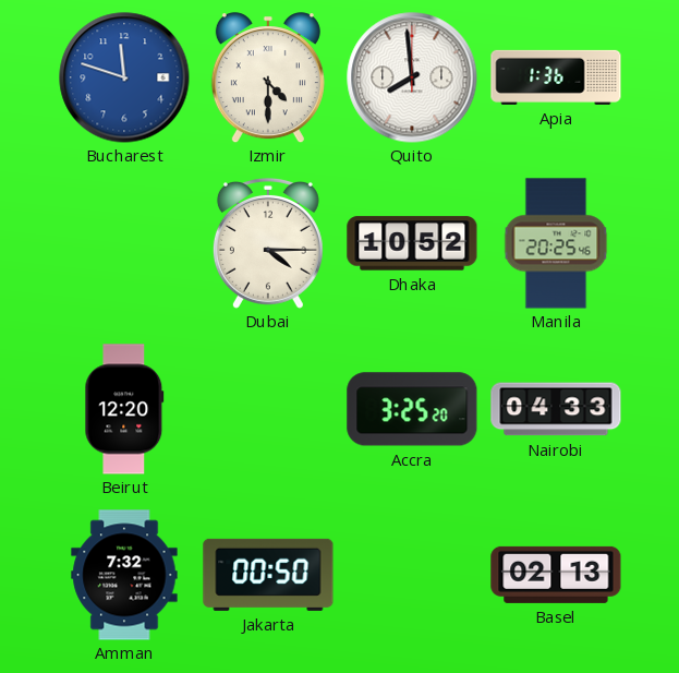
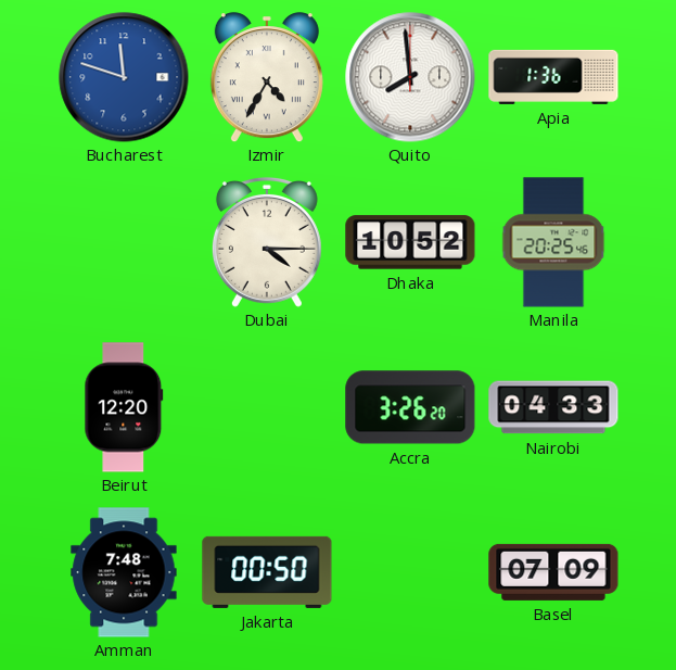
Izmir: 4:30 -> 4:35 (267, 77)
Accra: 3:25 -> 3:26 (410, 407)
Amman: 7:32 -> 7:48 (124, 572)
Basel: 02:13 -> 07:09 (553, 572)
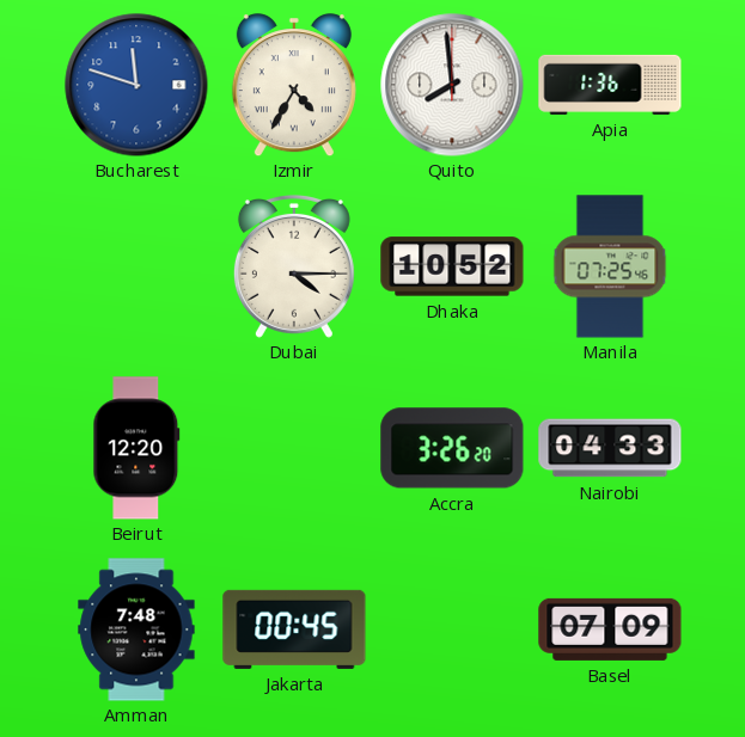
Manila: 20:25 -> 07:25 (610, 266)
Jakarta: 00:50 -> 00:45 (294, 629)
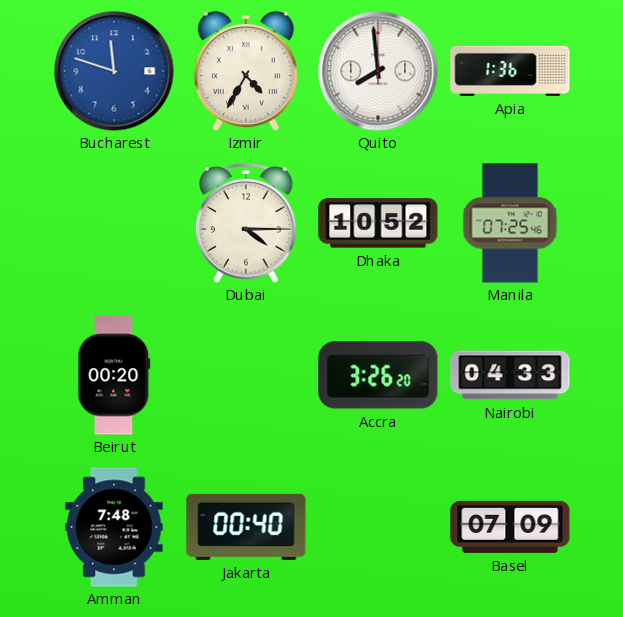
Beirut: 12:20 -> 00:20 (114, 375)
Jakarta: 00:45 -> 00:40 (246, 527)
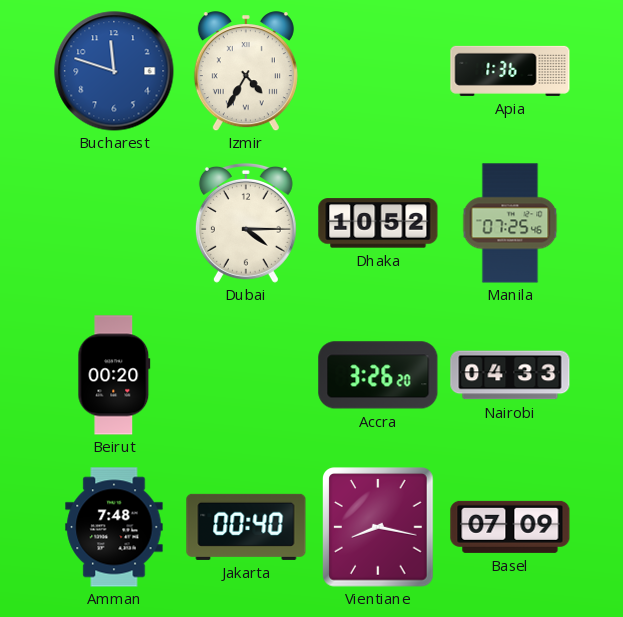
Quito: 7:59 -> none (378, 71)
Vientiane: none -> 8:17 (378, 527)
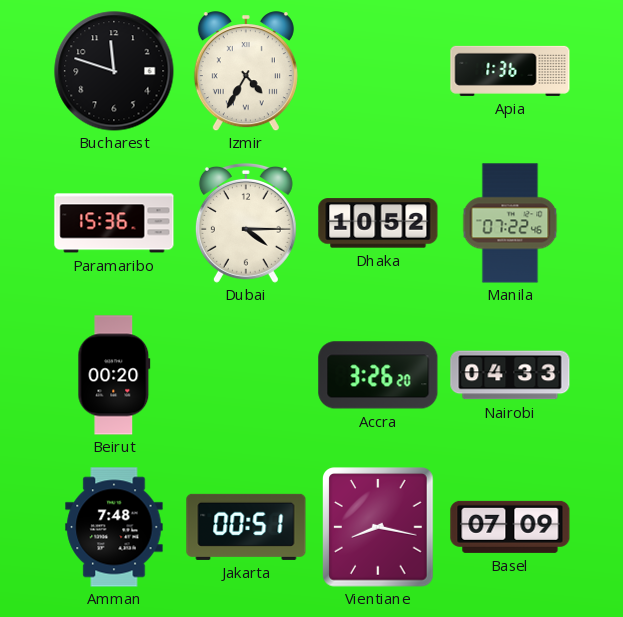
Bucharest dial: blue -> black (114, 71)
Paramaribo: none -> 15:36 (114, 223)
Manila: 07:25 -> 07:22 (510, 223)
Jakarta: 00:40 -> 00:51 (246, 527)
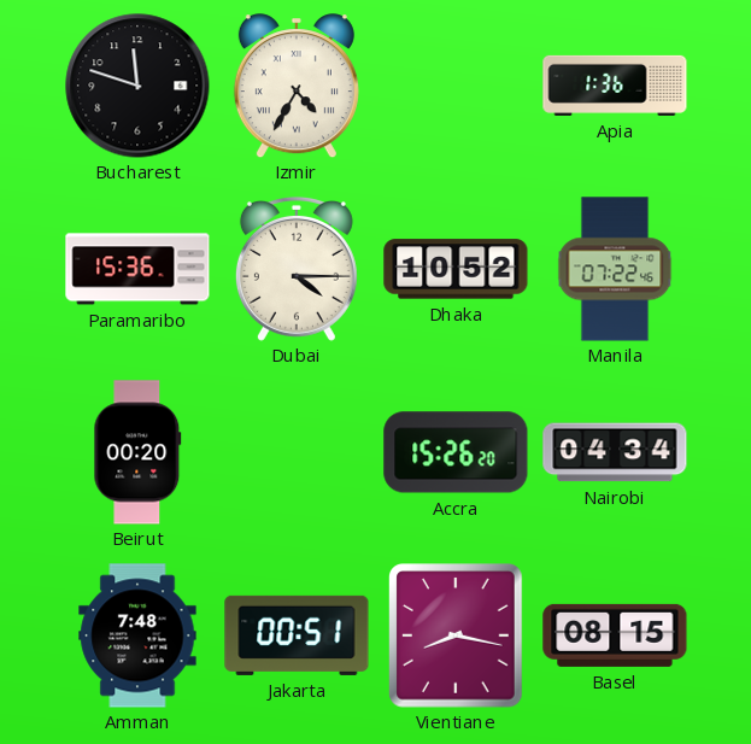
Accra: 3:26 -> 15:26 (456, 452)
Nairobi: 04:33 -> 04:34 (615, 452)
Basel: 07:09 -> 08:15 (615, 635)
